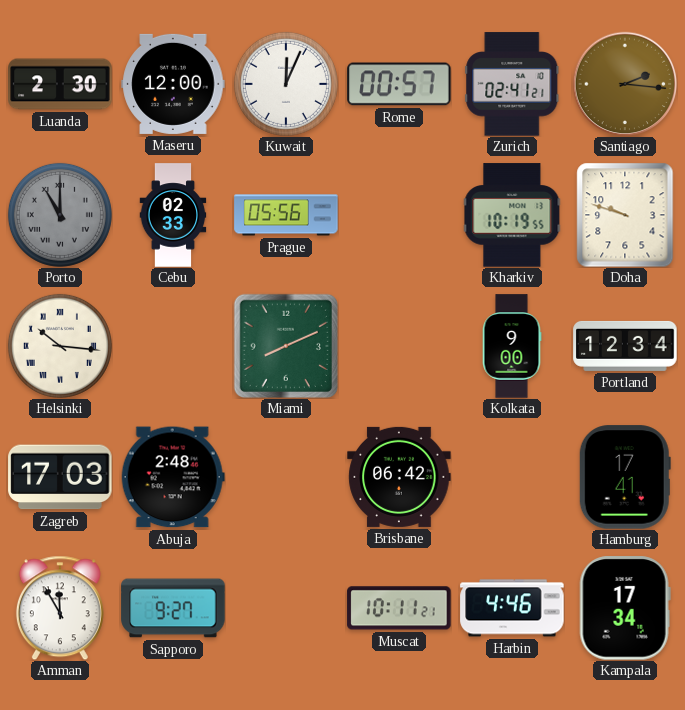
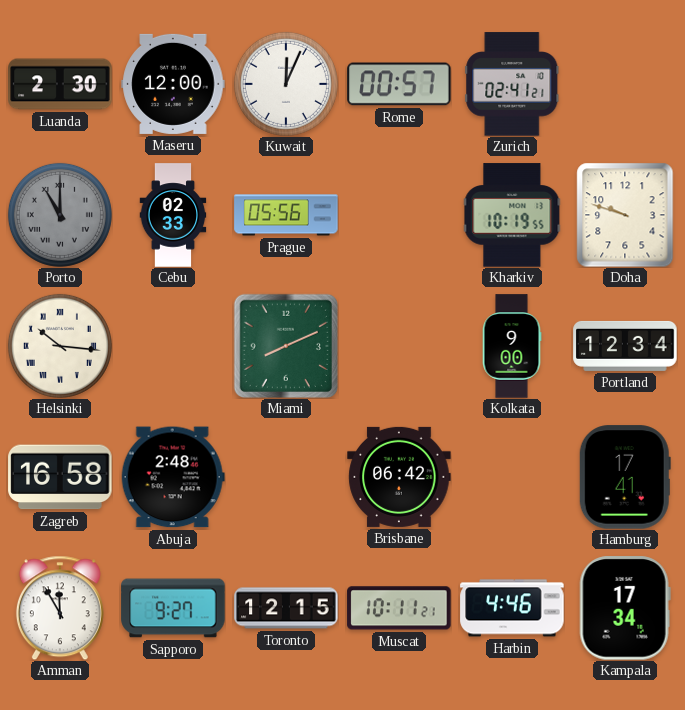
Santiago: 2:16 -> none (625, 84)
Zagreb: 17:03 -> 16:58 (60, 477)
Toronto: none -> 12:15 (286, 608)
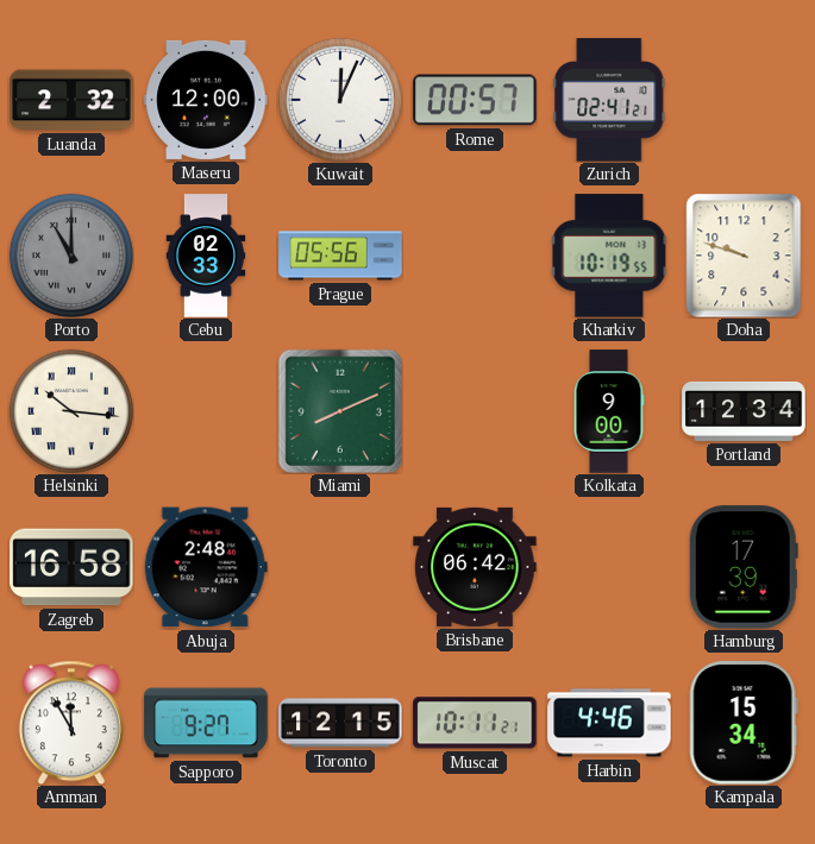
Luanda: 2:30 -> 2:32 (71, 100)
Hamburg: 17:41 -> 17:39 (744, 567)
Kampala: 17:34 -> 15:34 (744, 723)
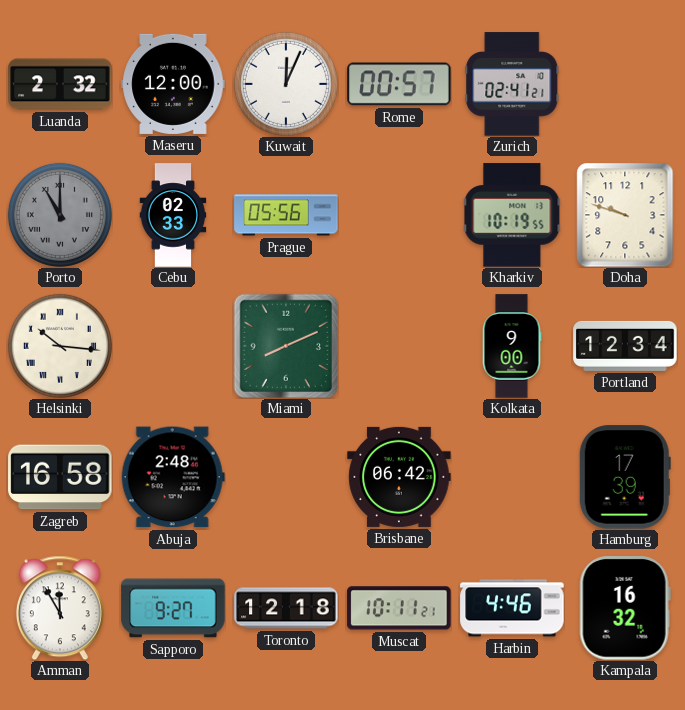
Toronto: 12:15 -> 12:18 (286, 608)
Kampala: 15:34 -> 16:32 (625, 608)
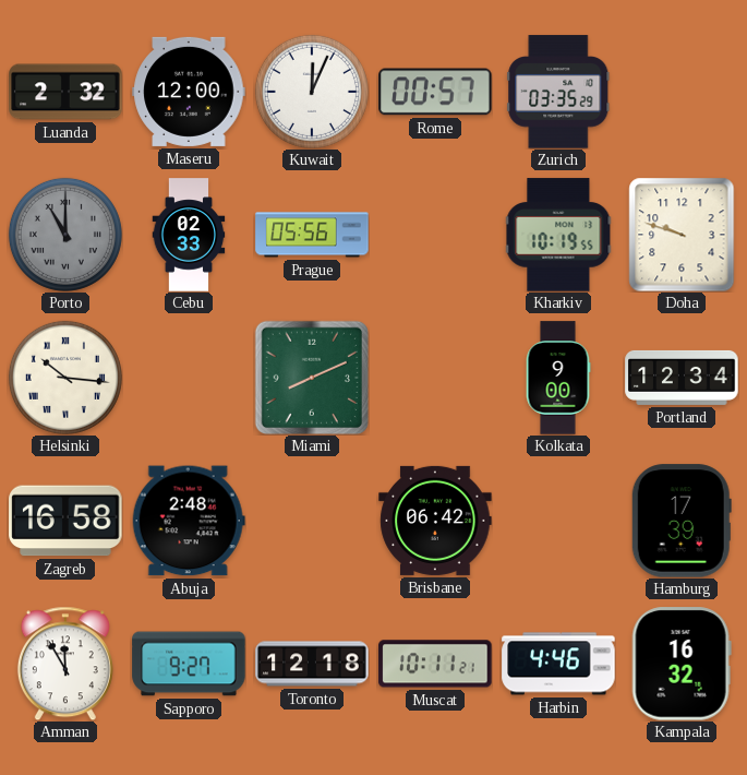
Zurich: 02:41 -> 03:35 (558, 92)
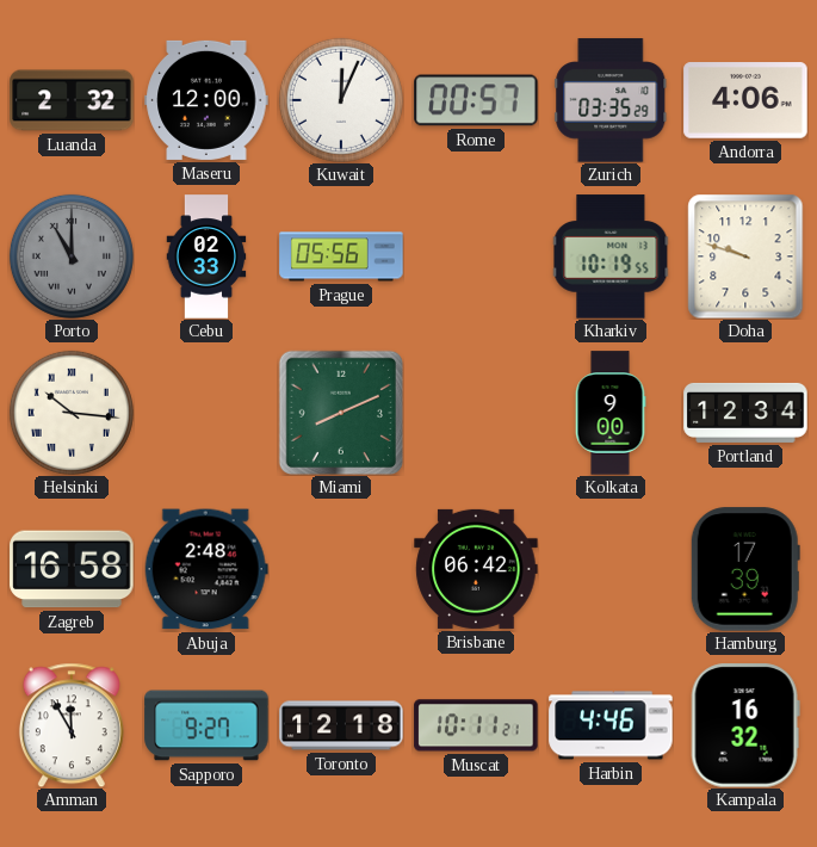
Andorra: none -> 4:06 (745, 100)
